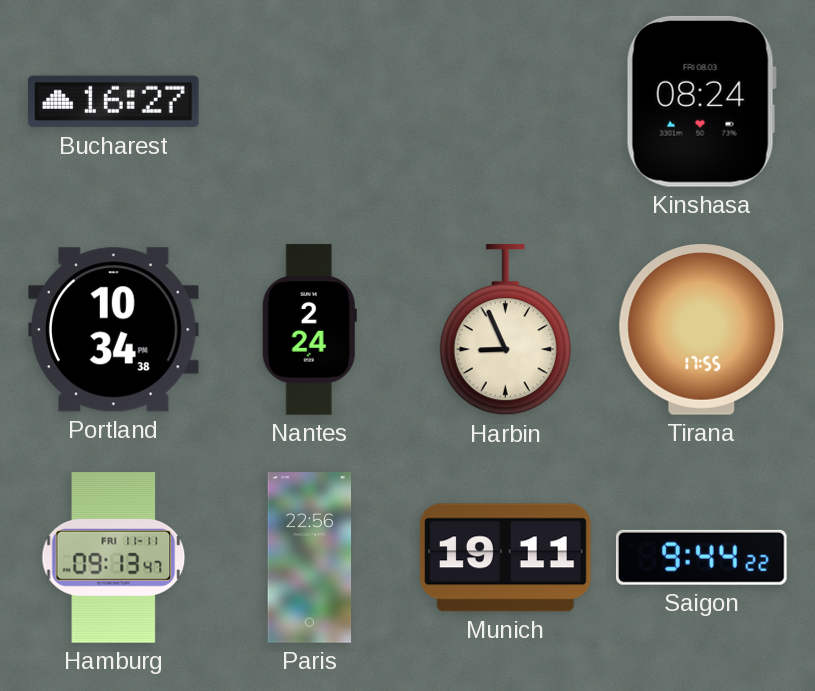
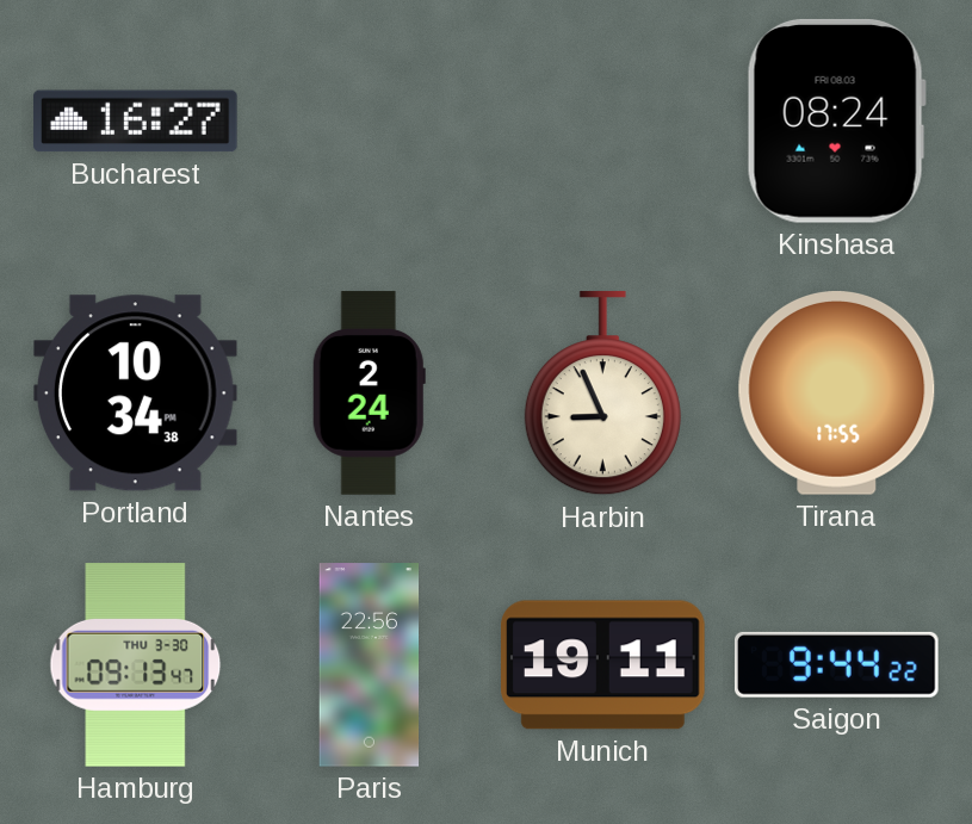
Hamburg date: FRI 11-11 -> THU 3-30 (136, 665)
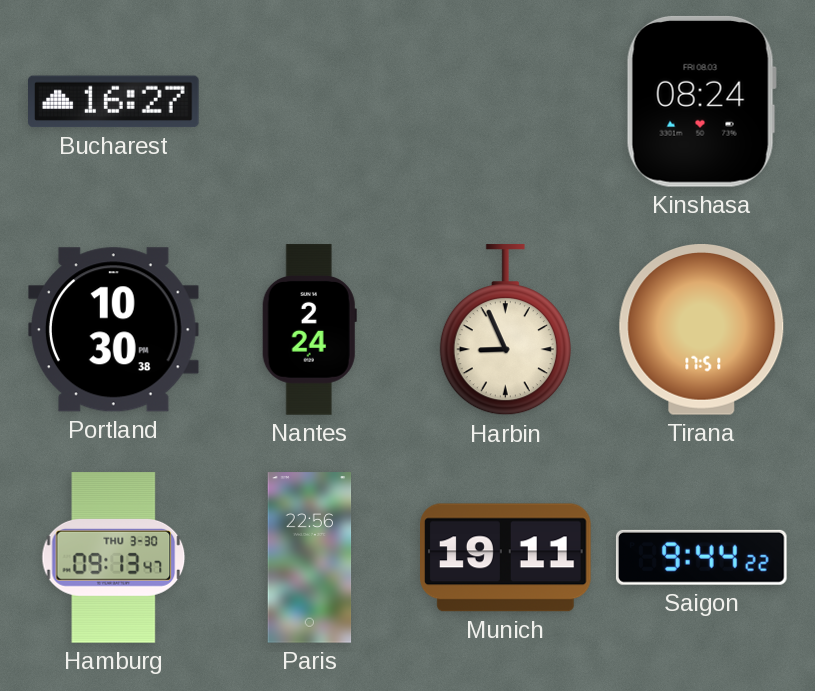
Portland: 10:34 -> 10:30 (114, 330)
Tirana: 17:55 -> 17:51 (702, 330)
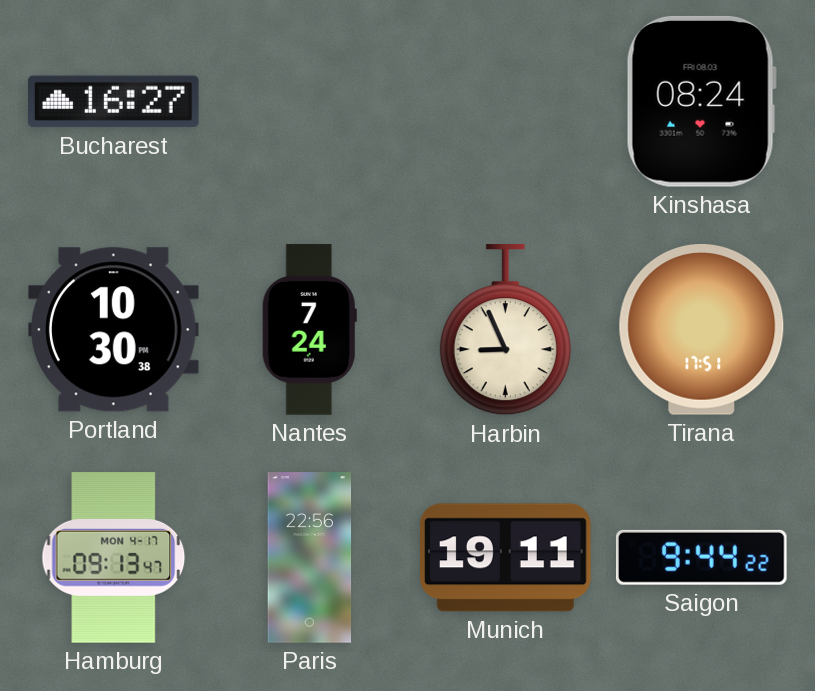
Nantes: 2:24 -> 7:24 (309, 330)
Hamburg date: THU 3-30 -> MON 4-17 (114, 558)
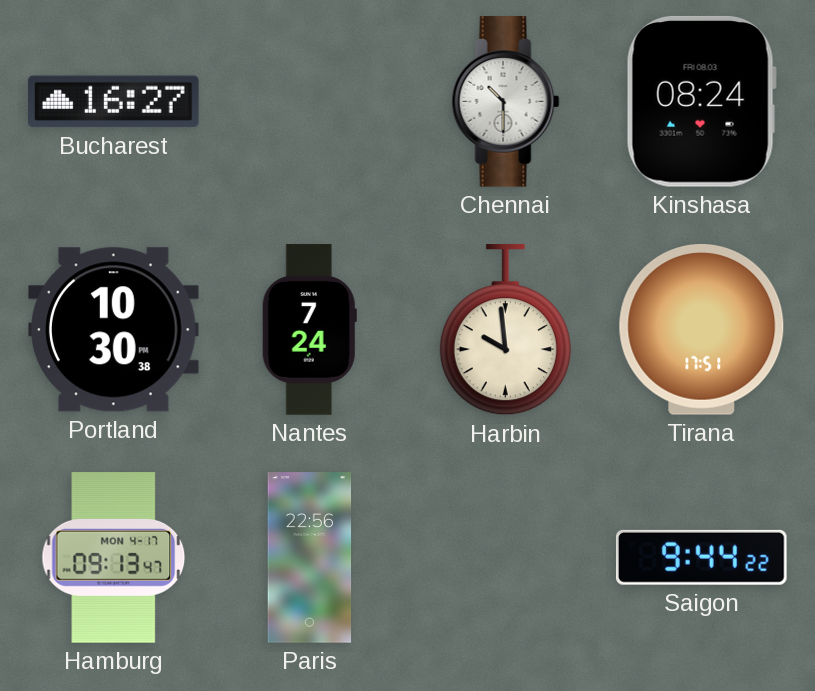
Chennai: none -> 10:30 (506, 102)
Harbin: 8:56 -> 9:59 (505, 330)
Munich: 19:11 -> none (506, 558)
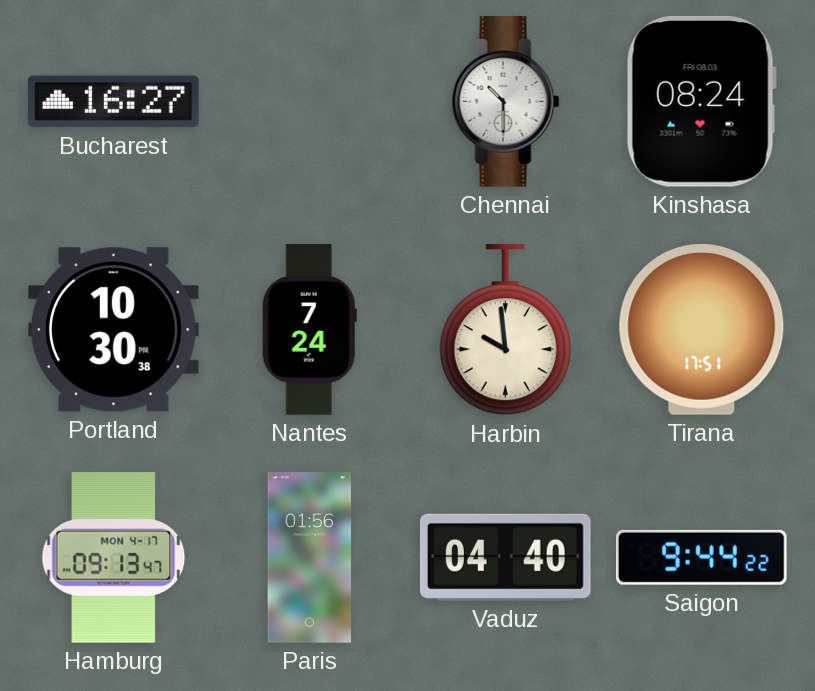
Paris: 22:56 -> 01:56 (310, 558)
Vaduz: none -> 04:40 (505, 557)
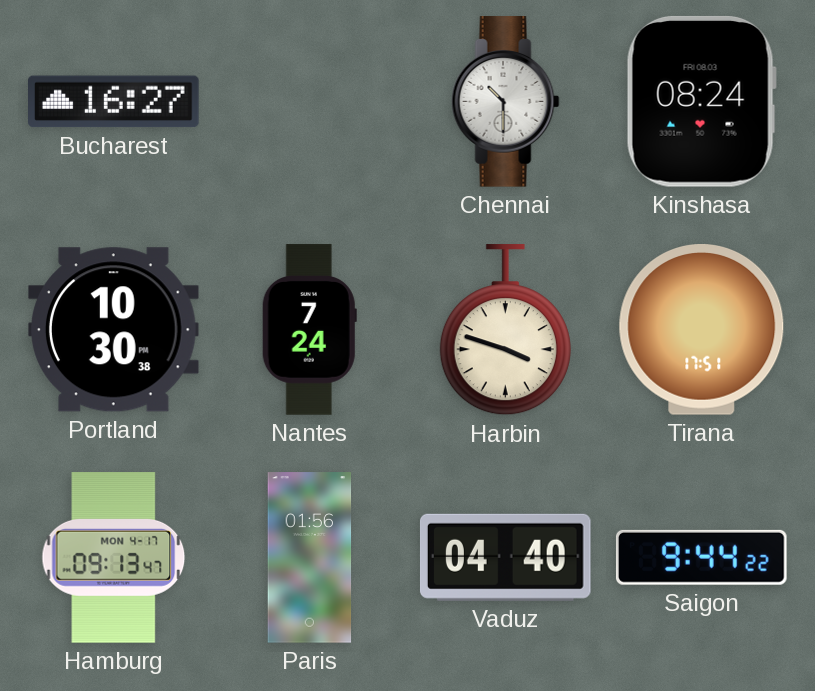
Harbin: 9:59 -> 3:48 (505, 330)
